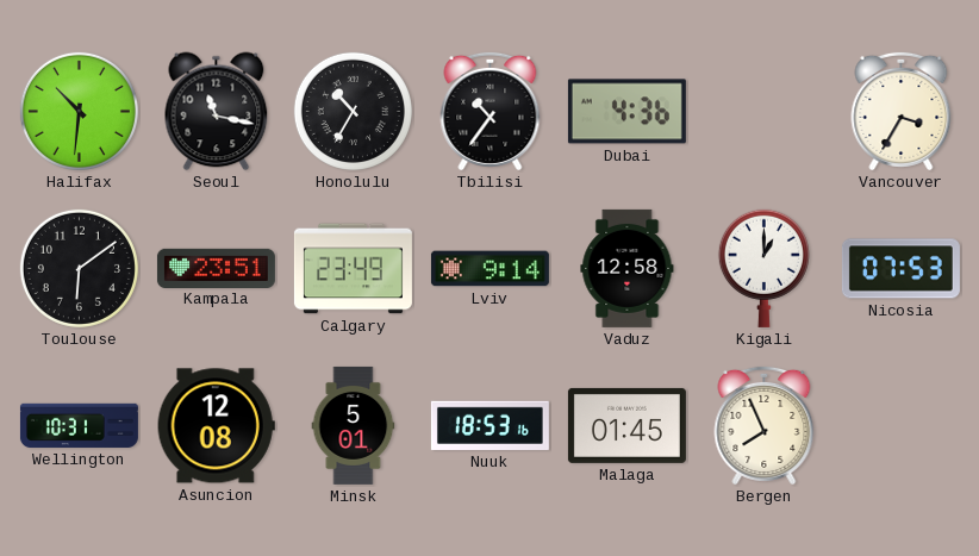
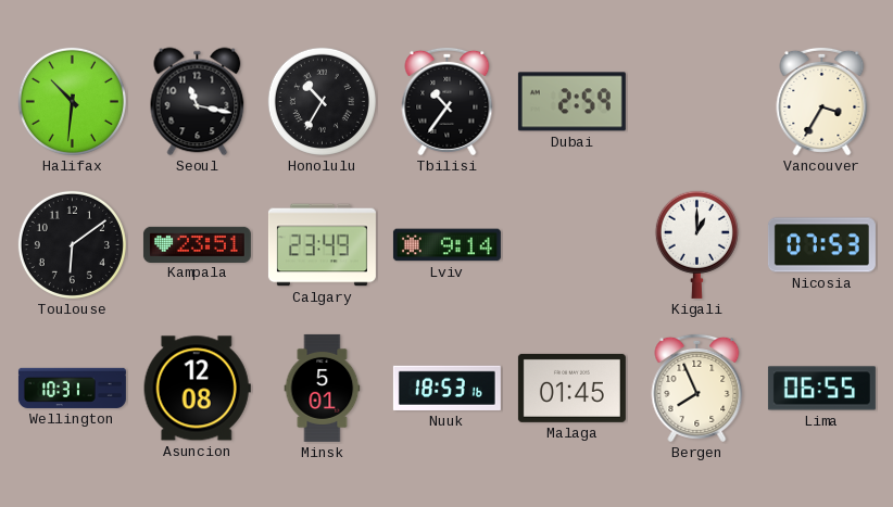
Dubai: 4:36 -> 2:59 (571, 102)
Vaduz: 12:58 -> none (628, 268)
Lima: none -> 06:55 (821, 389)
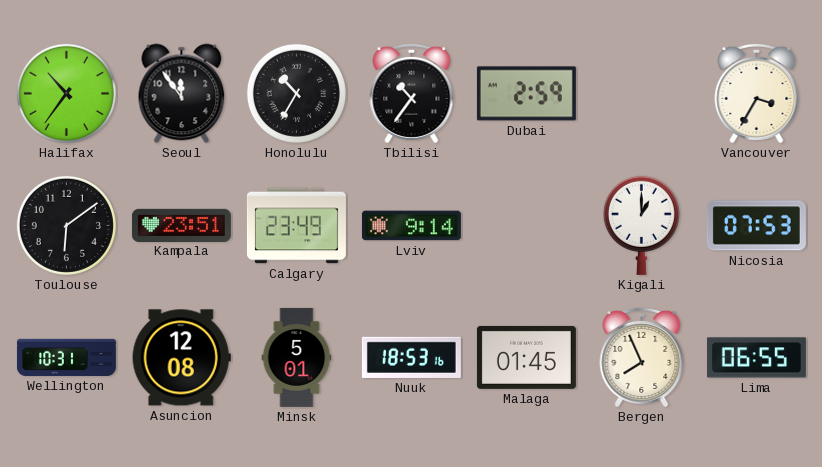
Halifax: 10:31 -> 10:36 (66, 93)
Seoul: 11:17 -> 11:54 (182, 94)
